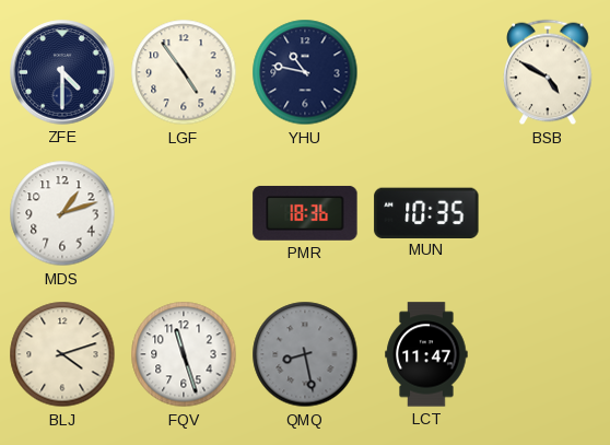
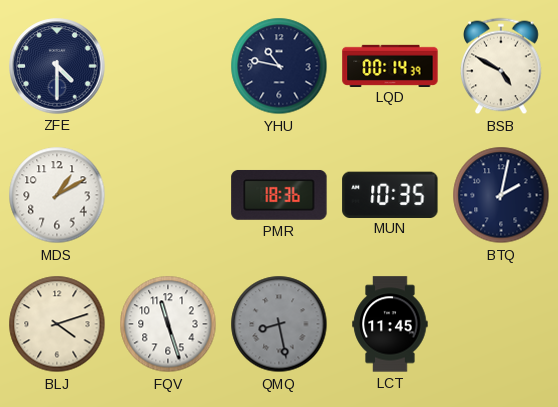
LGF: 4:54 -> none (184, 72)
LQD: none -> 00:14 (390, 65)
MDS: 1:12 -> 1:10 (57, 195)
BTQ: none -> 2:02 (501, 195)
LCT: 11:47 -> 11:45 (390, 324)
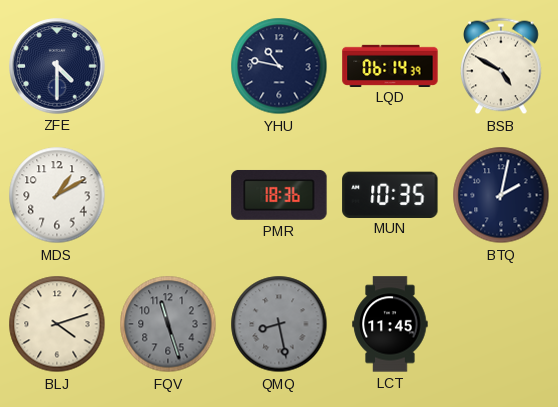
LQD: 00:14 -> 06:14 (390, 65)
FQV dial: white -> grey (168, 324)
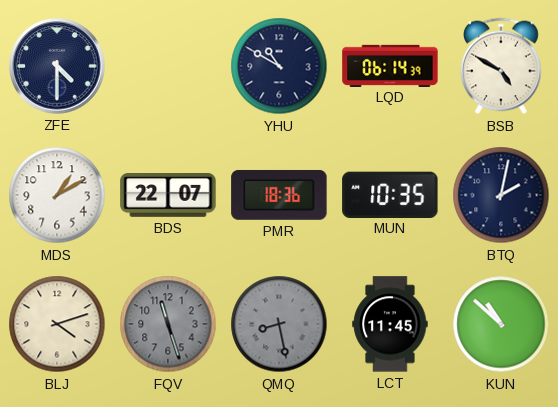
YHU: 10:47 -> 10:50 (279, 66)
BDS: none -> 22:07 (168, 196)
KUN: none -> 10:52 (501, 324)
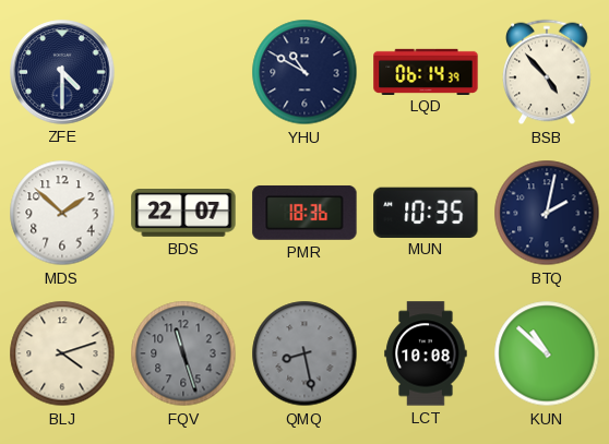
BSB: 4:50 -> 4:53 (548, 72)
MDS: 1:10 -> 1:52 (62, 213)
LCT: 11:45 -> 10:08 (426, 353)
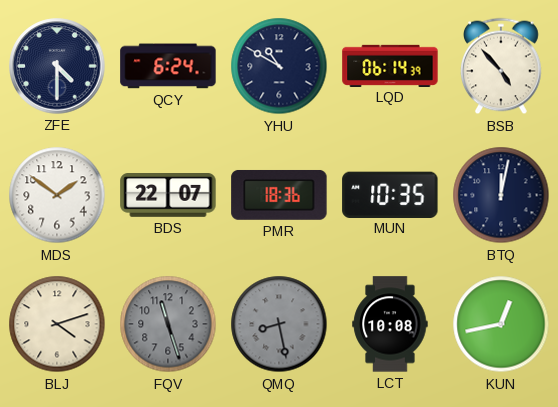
QCY: none -> 6:24 (168, 66)
MDS: 1:52 -> 1:51 (57, 195)
BTQ: 2:02 -> 12:02 (501, 195)
KUN: 10:52 -> 12:43 (501, 324)
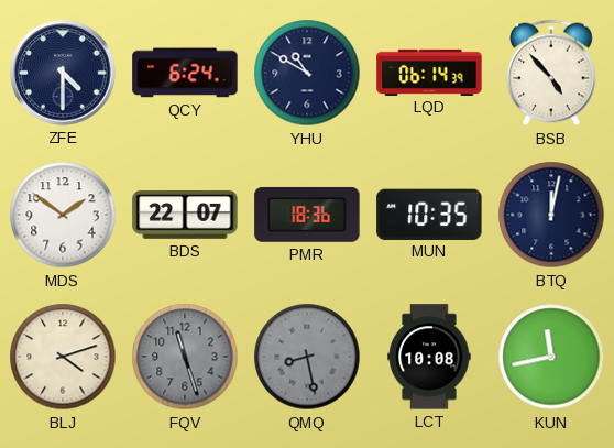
KUN: 12:43 -> 11:43 (551, 357)
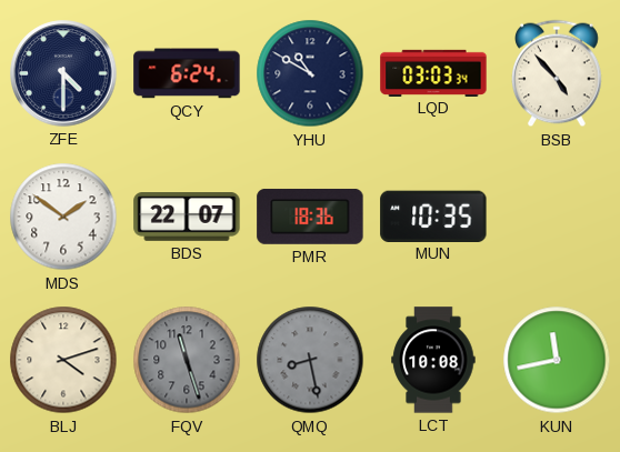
LQD: 06:14 -> 03:03 (433, 72)
BTQ: 12:02 -> none (551, 215)
